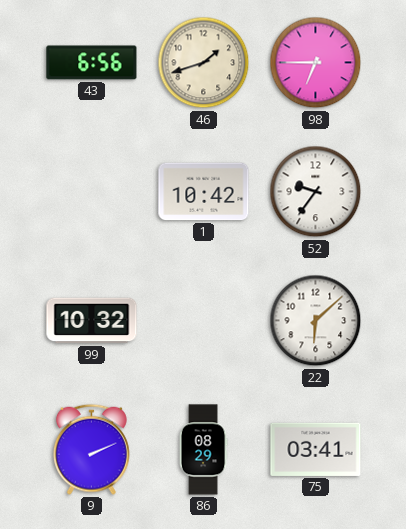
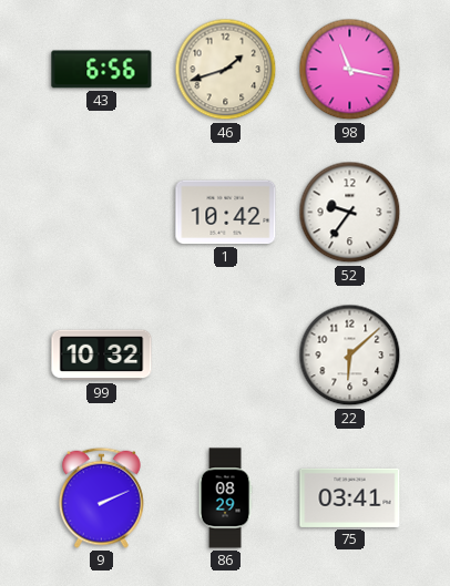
98: 6:45 -> 11:17 (350, 70)
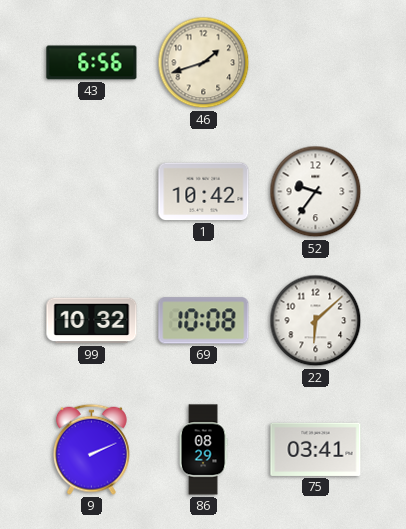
98: 11:17 -> none (350, 70)
69: none -> 10:08 (204, 321)
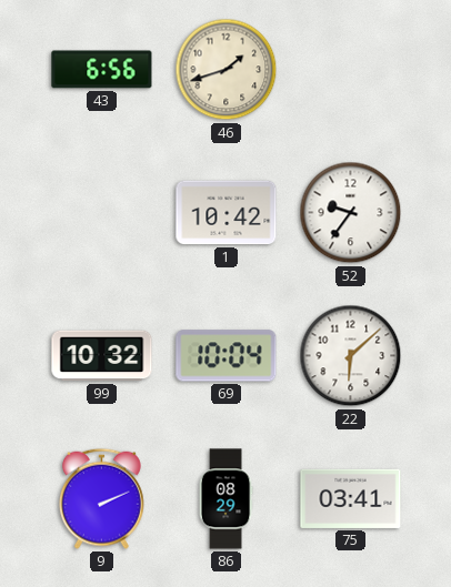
69: 10:08 -> 10:04 (227, 356)
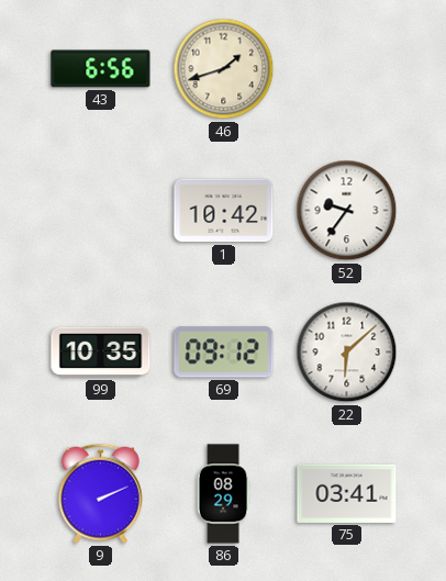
99: 10:32 -> 10:35 (101, 353)
69: 10:04 -> 09:12 (224, 353)
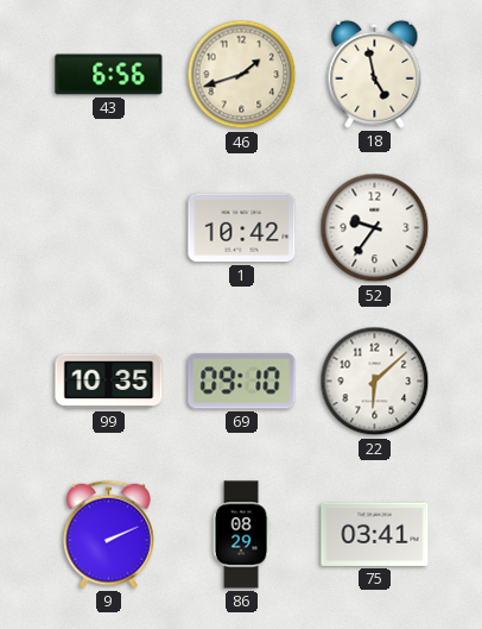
18: none -> 4:58 (375, 74)
69: 09:12 -> 09:10 (242, 382)
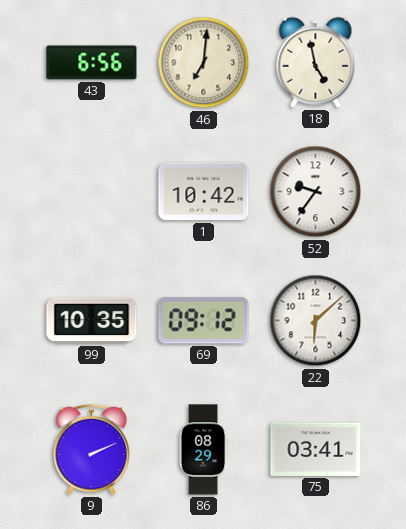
46: 1:42 -> 7:01 (204, 63)
69: 09:10 -> 09:12 (204, 321)
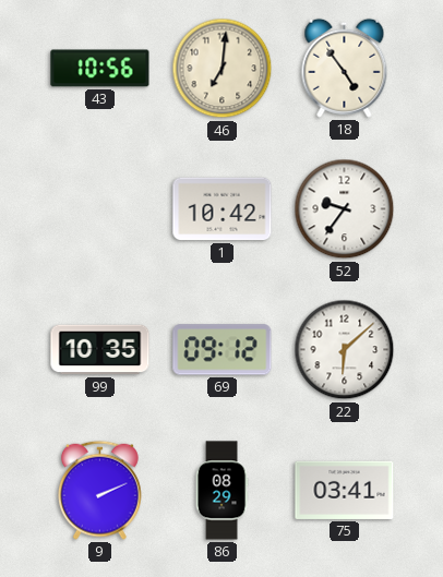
43: 6:56 -> 10:56 (100, 69)
18: 4:58 -> 4:54 (345, 68)
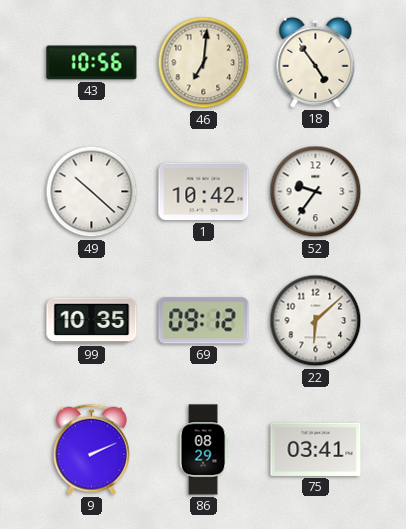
49: none -> 10:22 (92, 192)
